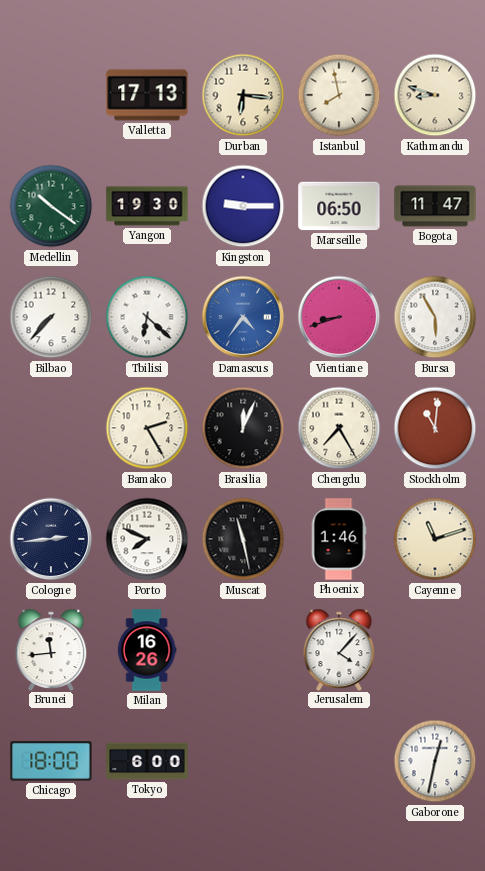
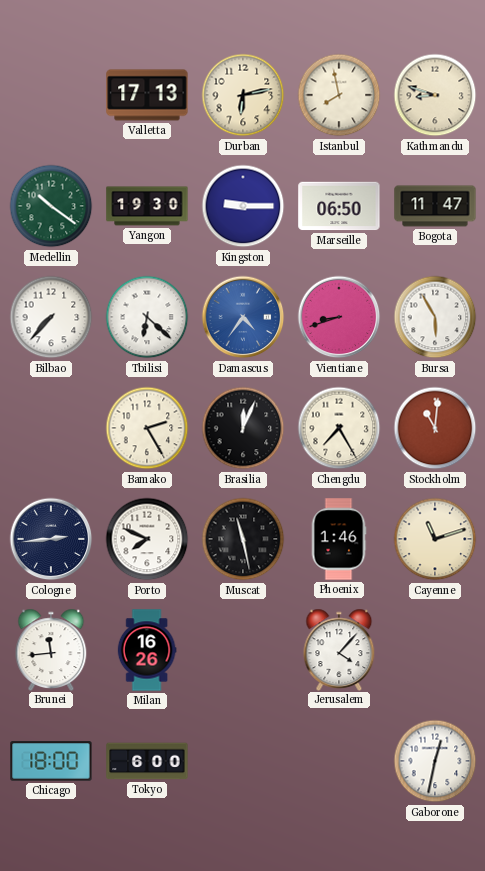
Durban: 6:16 -> 6:13 (243, 95)
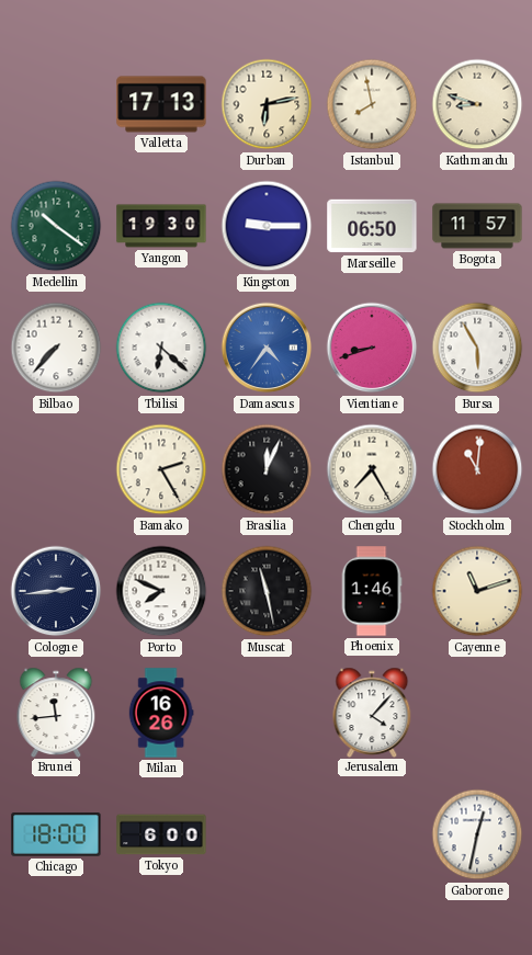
Bogota: 11:47 -> 11:57 (477, 226)
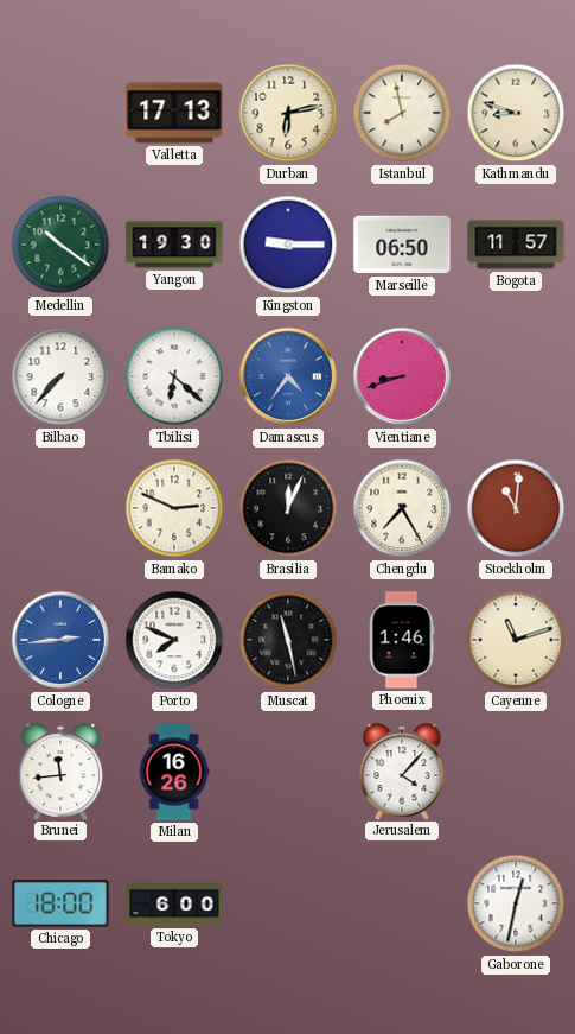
Bursa: 5:55 -> none (477, 348)
Bamako: 2:25 -> 2:49 (174, 508)
Cologne dial: navy -> blue (60, 640)
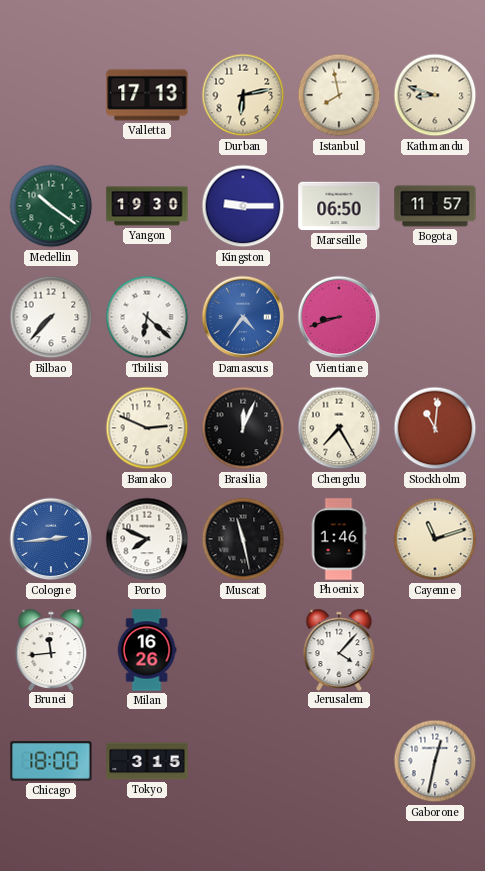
Tokyo: 6:00 -> 3:15 (147, 761)
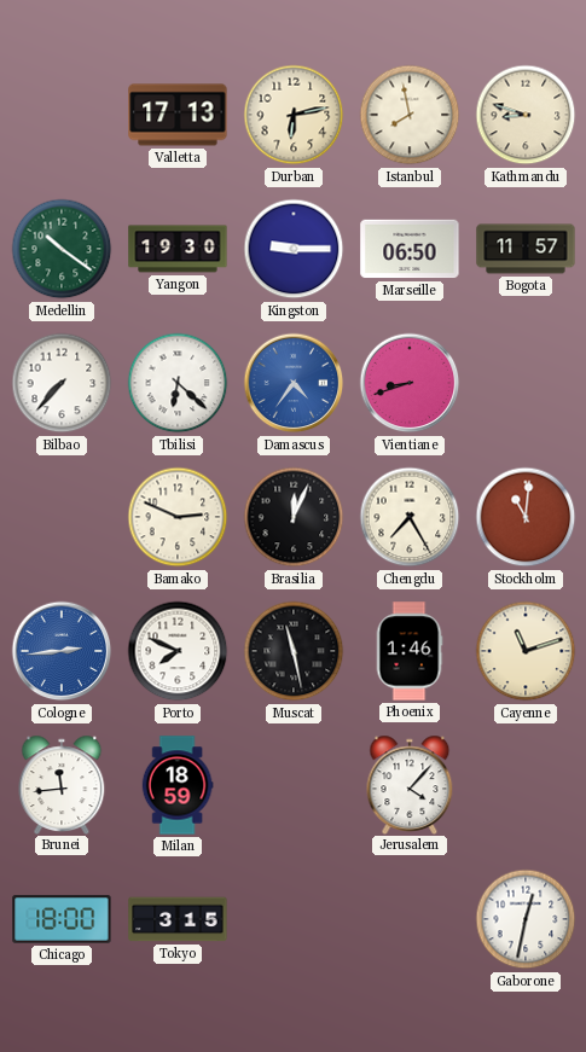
Milan: 16:26 -> 18:59 (178, 785)
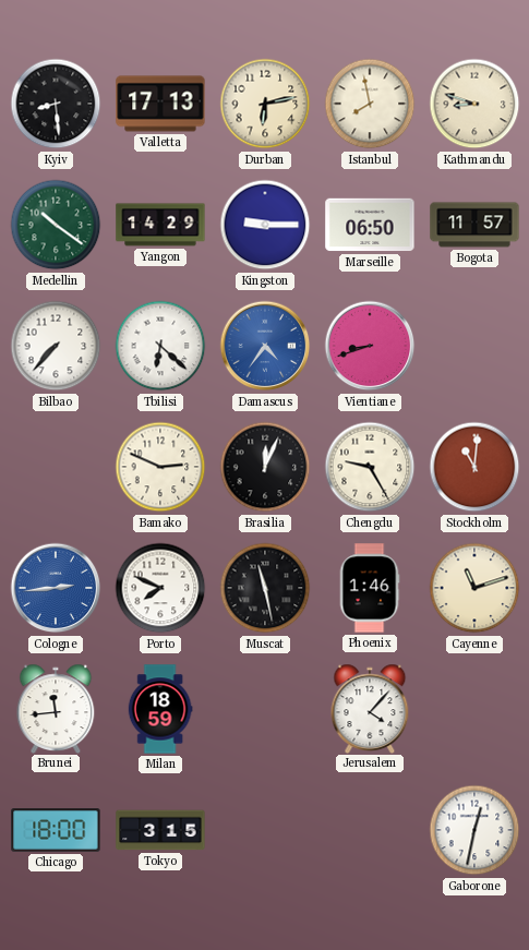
Kyiv: none -> 8:29 (56, 104)
Yangon: 19:30 -> 14:29 (160, 225)
Chengdu: 7:25 -> 9:25 (370, 467)
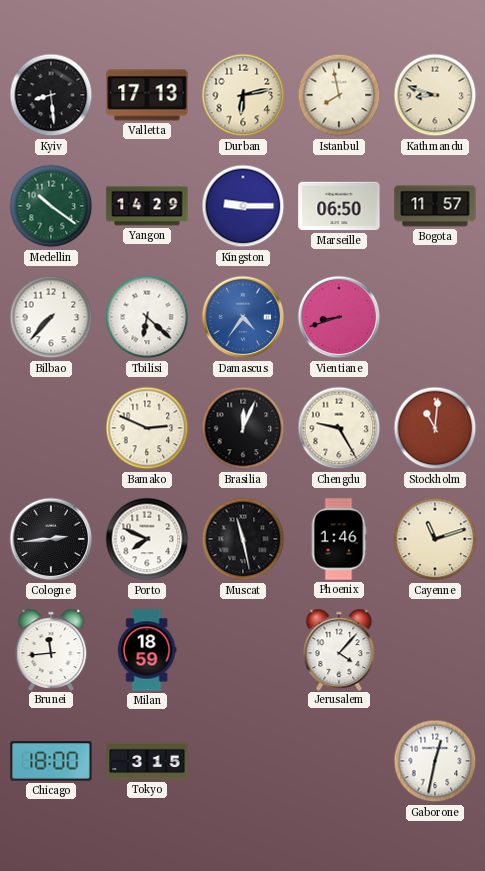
Cologne dial: blue -> black (51, 539)
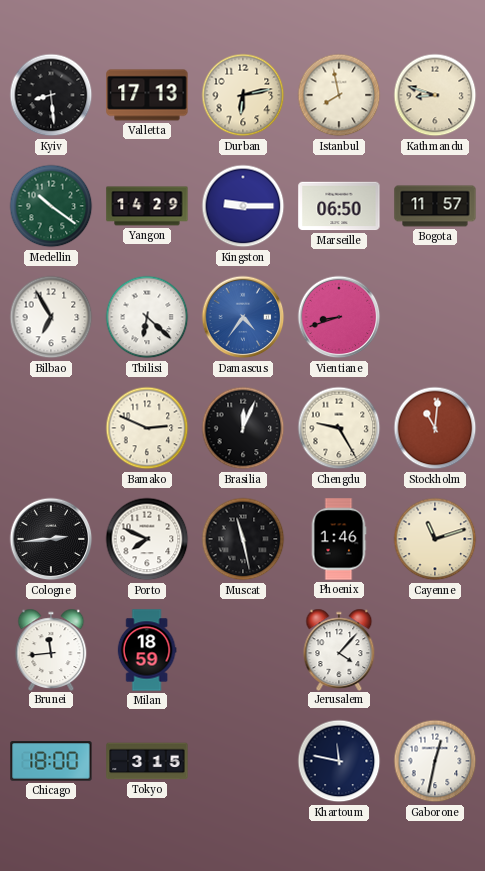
Bilbao: 7:37 -> 6:55 (51, 317)
Khartoum: none -> 11:47 (339, 761)
